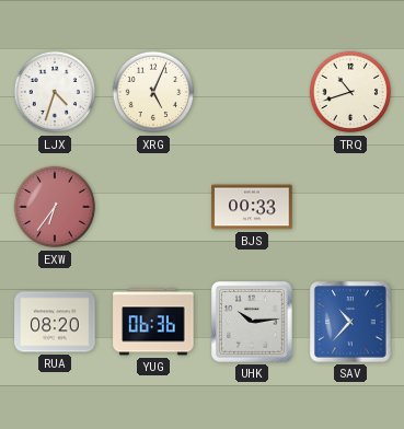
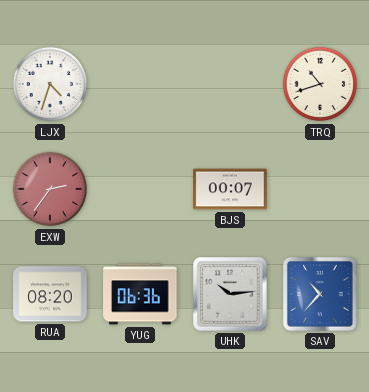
XRG: 5:04 -> none (153, 92)
EXW: 6:36 -> 2:36 (50, 189)
BJS: 00:33 -> 00:07 (230, 189)
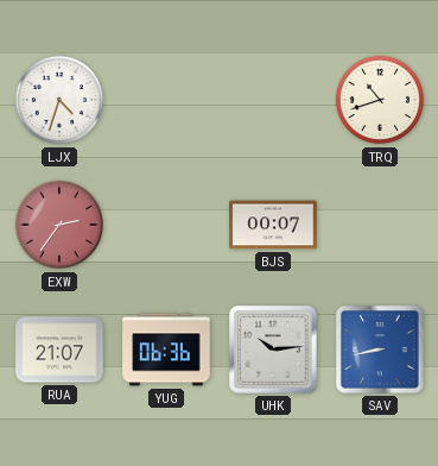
RUA: 08:20 -> 21:07 (59, 349)
SAV: 10:37 -> 8:43 (381, 351)
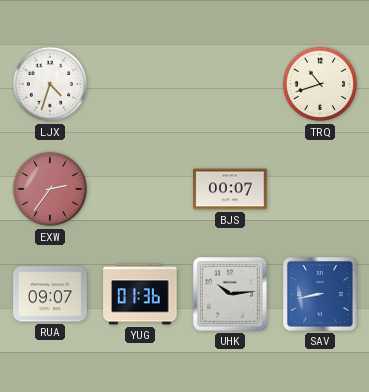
RUA: 21:07 -> 09:07 (50, 294)
YUG: 06:36 -> 01:36 (140, 294)
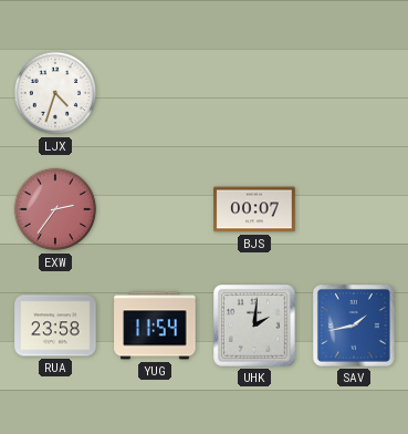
TRQ: 10:42 -> none (320, 84)
RUA: 09:07 -> 23:58 (55, 325)
YUG: 01:36 -> 11:54 (155, 325)
UHK: 10:14 -> 2:01 (255, 327)
SAV: 8:43 -> 1:43 (355, 327)
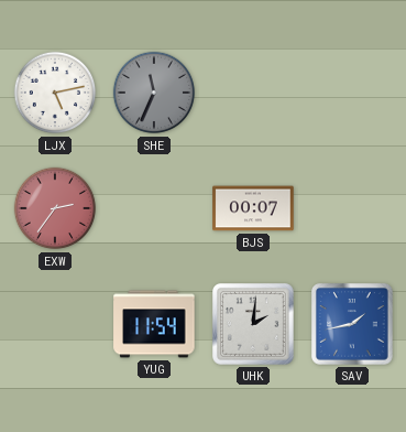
LJX: 4:33 -> 5:13 (55, 93)
SHE: none -> 11:34 (154, 93)
RUA: 23:58 -> none (55, 325)
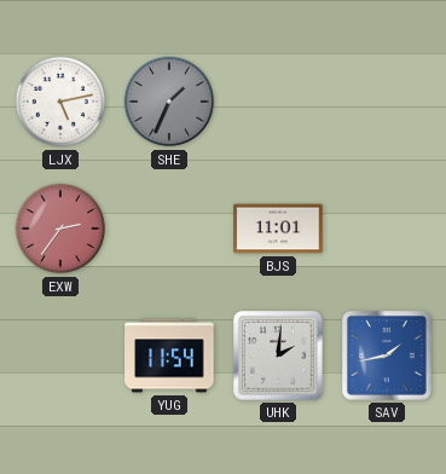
SHE: 11:34 -> 1:34 (169, 102)
BJS: 00:07 -> 11:01 (278, 229)
